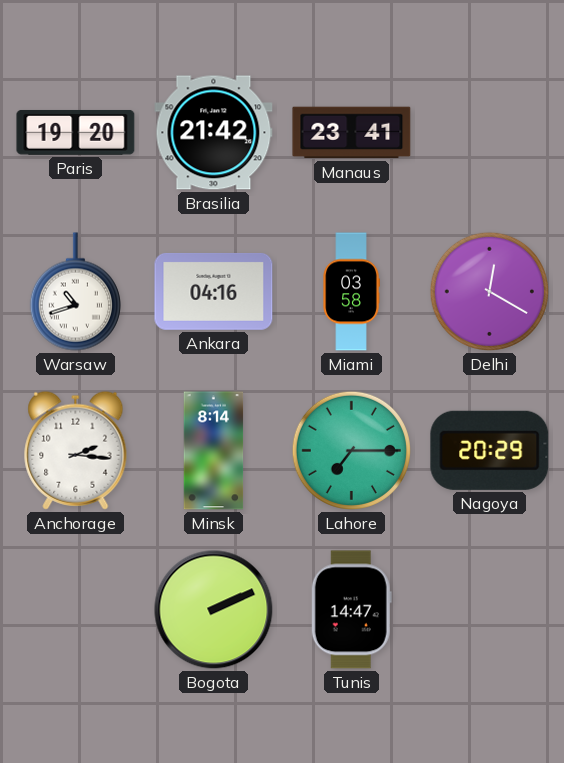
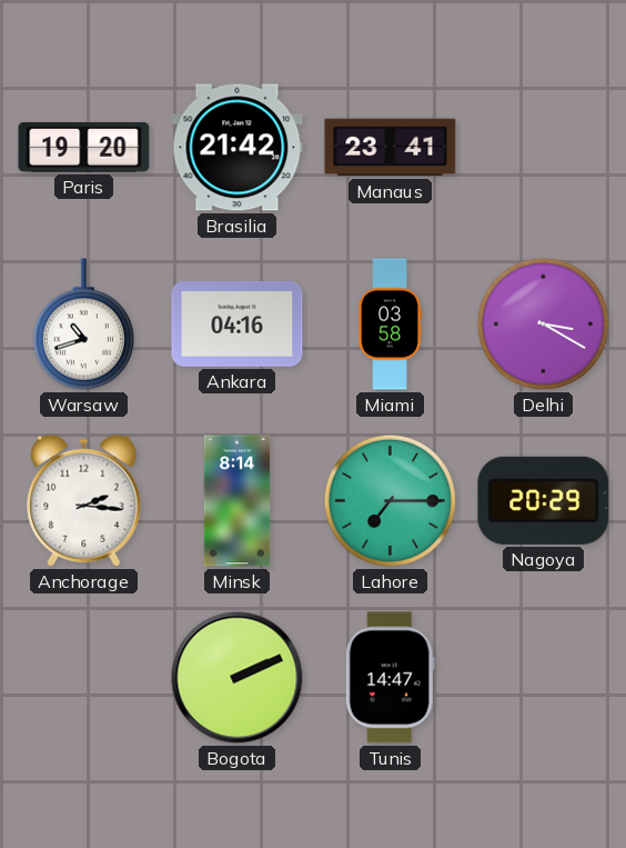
Delhi: 12:20 -> 3:20 (543, 323)
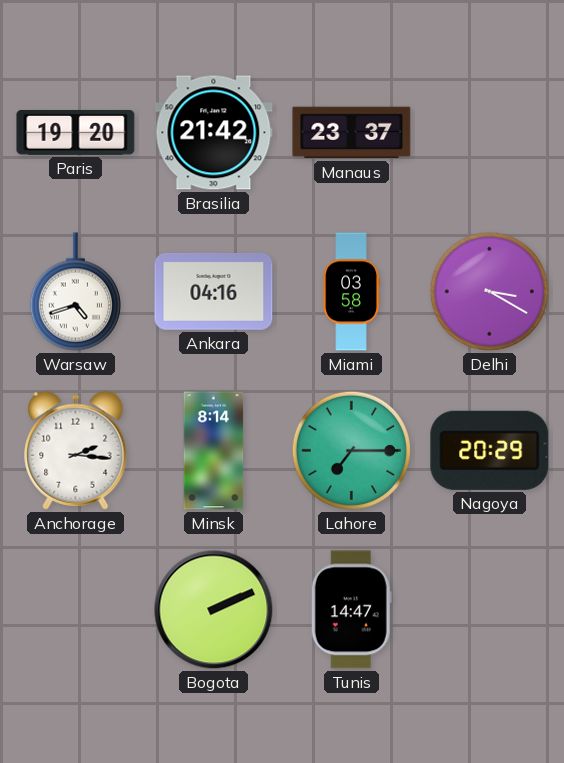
Manaus: 23:41 -> 23:37 (352, 133)
Warsaw: 10:42 -> 4:42 (75, 292)
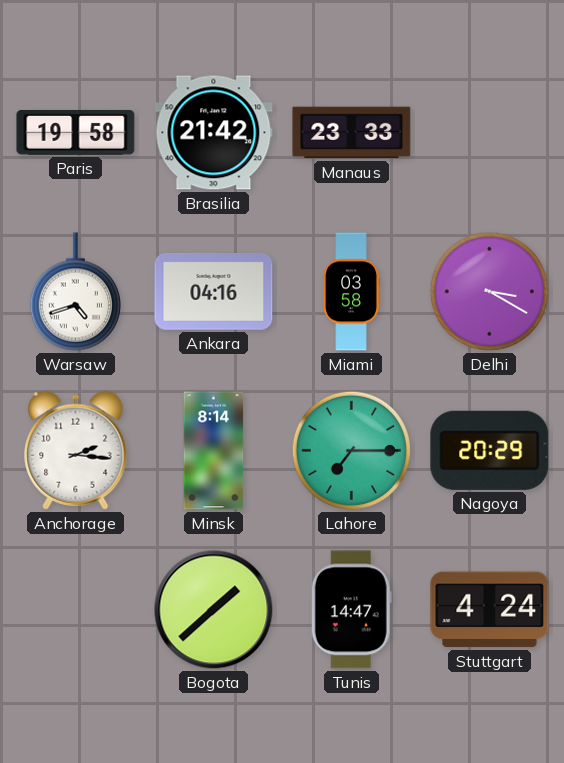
Paris: 19:20 -> 19:58 (76, 132)
Manaus: 23:37 -> 23:33 (352, 133)
Bogota: 2:11 -> 1:38 (214, 610)
Stuttgart: none -> 4:24 (490, 610)
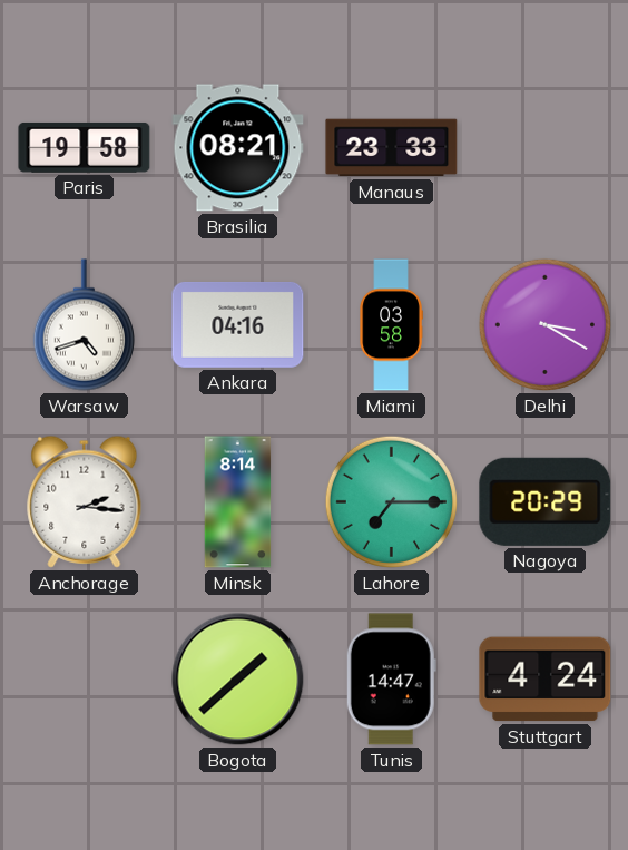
Brasilia: 21:42 -> 08:21 (238, 148)
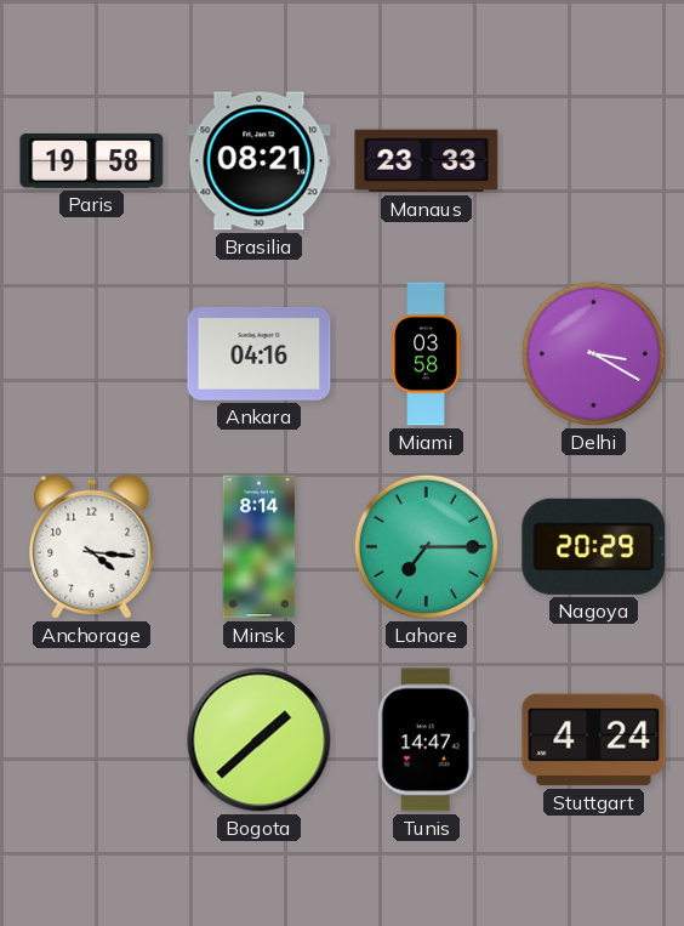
Warsaw: 4:42 -> none (84, 325)
Anchorage: 2:16 -> 4:16 (92, 546)
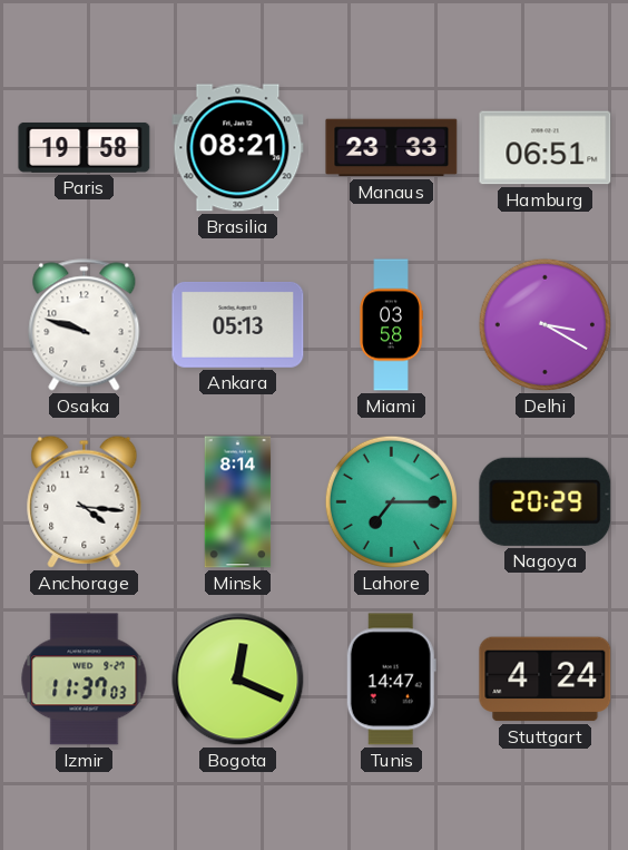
Hamburg: none -> 06:51 (546, 148)
Osaka: none -> 9:48 (85, 325)
Ankara: 04:16 -> 05:13 (238, 324)
Izmir: none -> 11:37 (85, 680)
Bogota: 1:38 -> 12:19 (238, 680)
